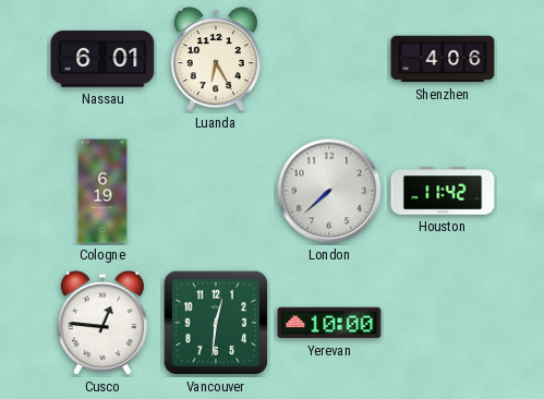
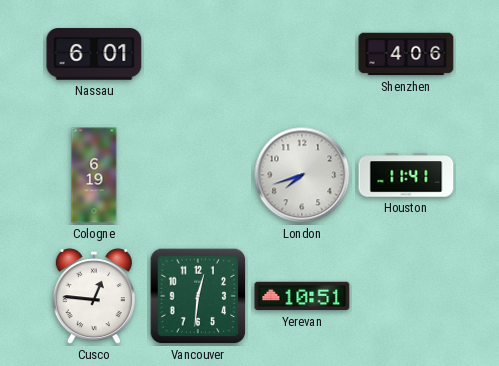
Luanda: 6:25 -> none (216, 60)
London: 7:38 -> 7:42 (302, 175)
Houston: 11:42 -> 11:41 (406, 175)
Yerevan: 10:00 -> 10:51 (302, 296)
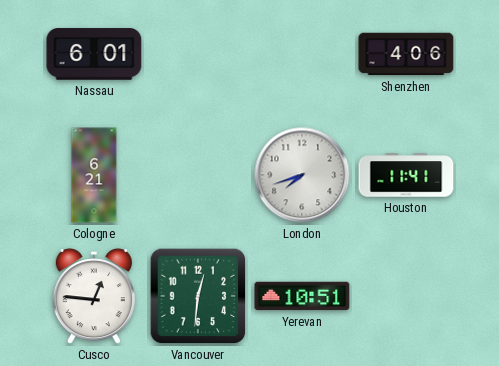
Cologne: 6:19 -> 6:21 (94, 175)
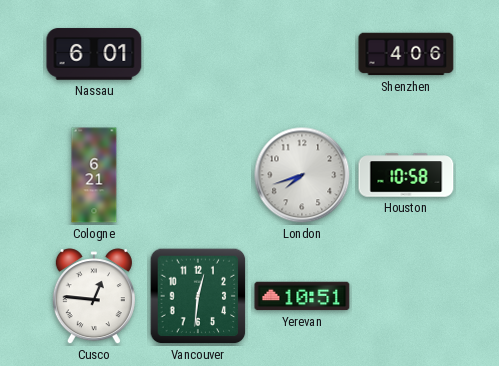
Houston: 11:41 -> 10:58 (406, 175)
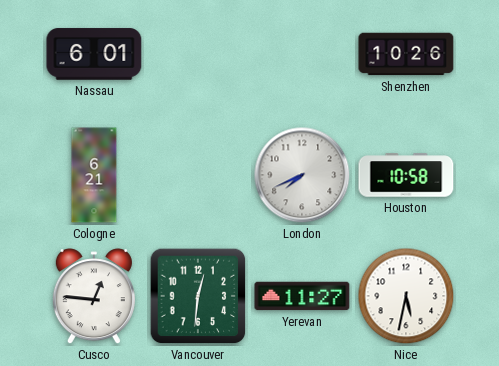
Shenzhen: 4:06 -> 10:26 (406, 54)
London: 7:42 -> 7:41 (302, 175)
Yerevan: 10:51 -> 11:27 (302, 296)
Nice: none -> 5:32 (406, 296)
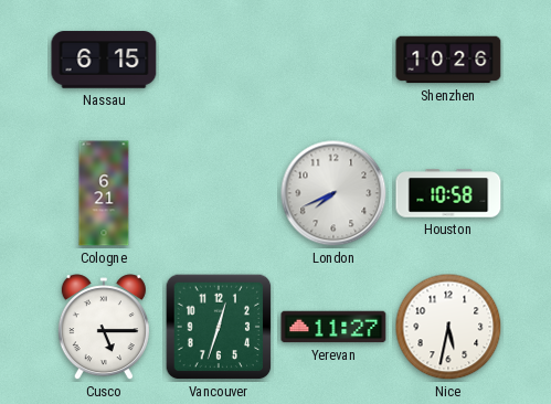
Nassau: 6:01 -> 6:15 (104, 60)
Cusco: 12:46 -> 5:15 (104, 328)
Vancouver: 12:31 -> 12:33 (219, 327)
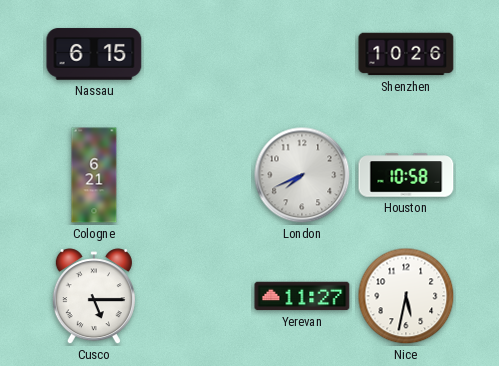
Vancouver: 12:33 -> none (219, 327)
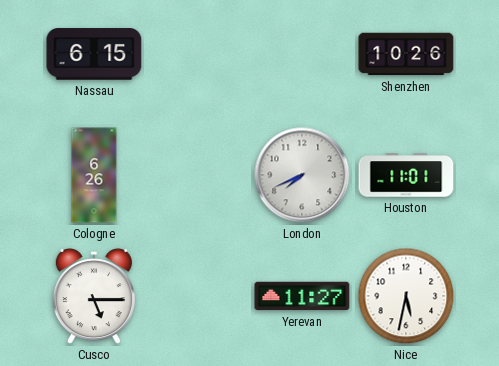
Cologne: 6:21 -> 6:26 (94, 175)
Houston: 10:58 -> 11:01 (406, 175)
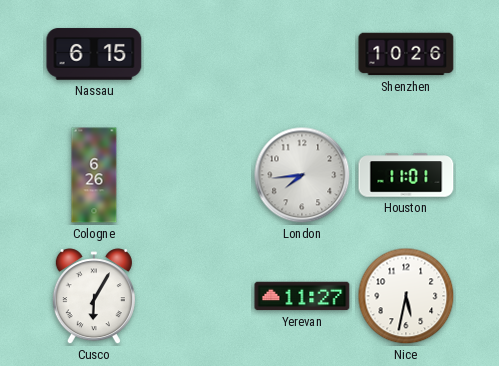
London: 7:41 -> 7:44 (302, 175)
Cusco: 5:15 -> 6:05 (94, 297)
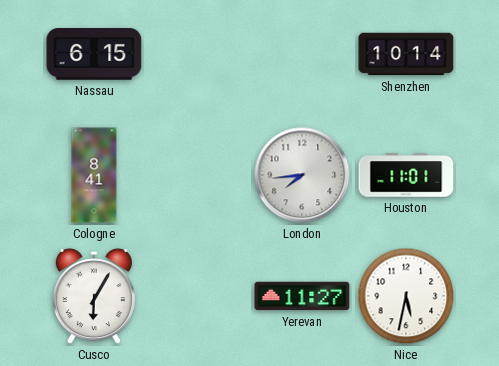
Shenzhen: 10:26 -> 10:14 (406, 54)
Cologne: 6:26 -> 8:41 (94, 175)
